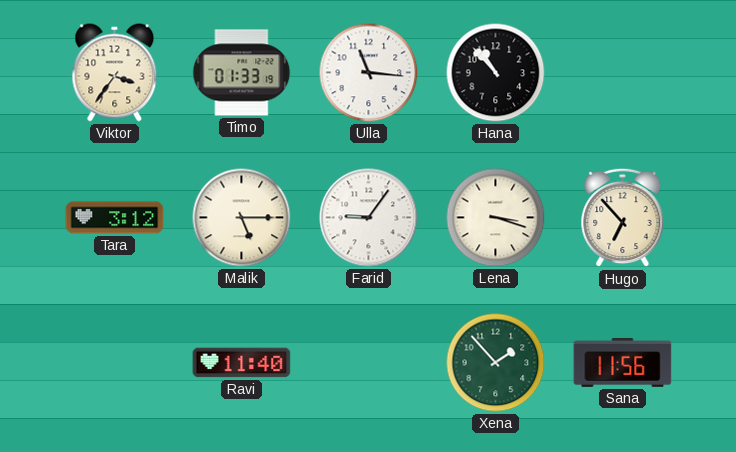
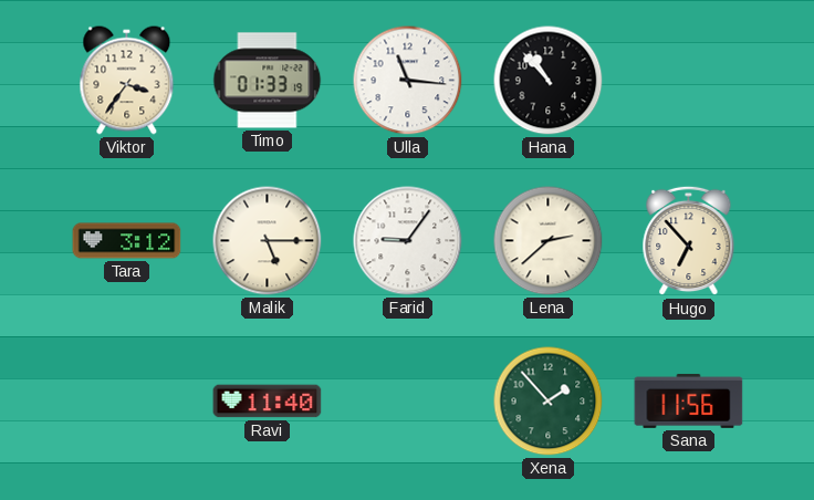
Lena: 3:18 -> 2:38 (549, 241)
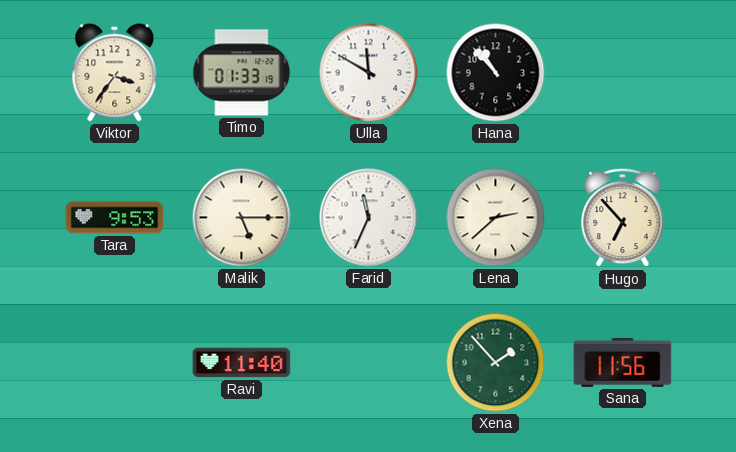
Ulla: 11:16 -> 11:50 (369, 73)
Tara: 3:12 -> 9:53 (115, 218)
Farid: 9:06 -> 11:34 (369, 218)
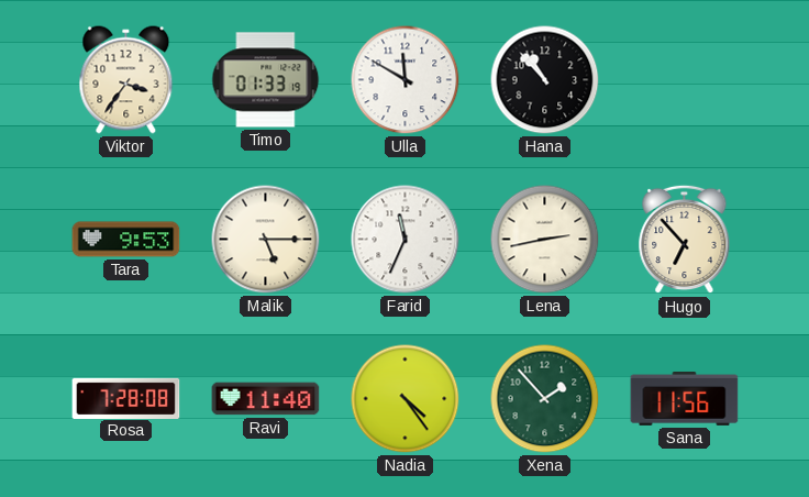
Lena: 2:38 -> 2:43 (545, 240)
Rosa: none -> 7:28 (126, 398)
Nadia: none -> 4:24 (406, 399)
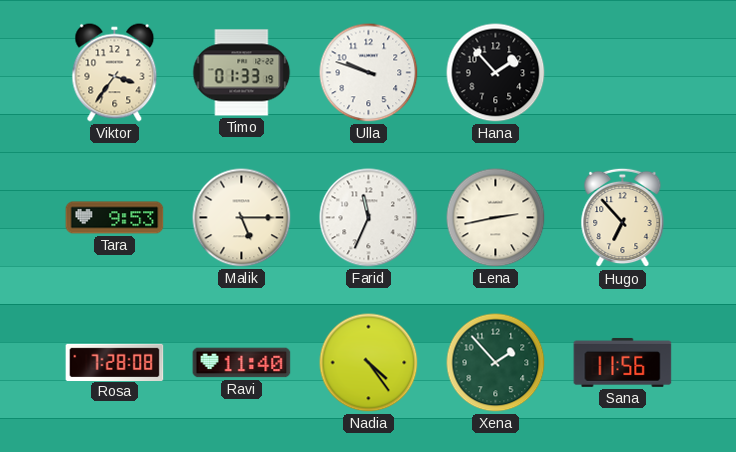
Ulla: 11:50 -> 9:48 (369, 73)
Hana: 10:53 -> 1:53 (496, 73)
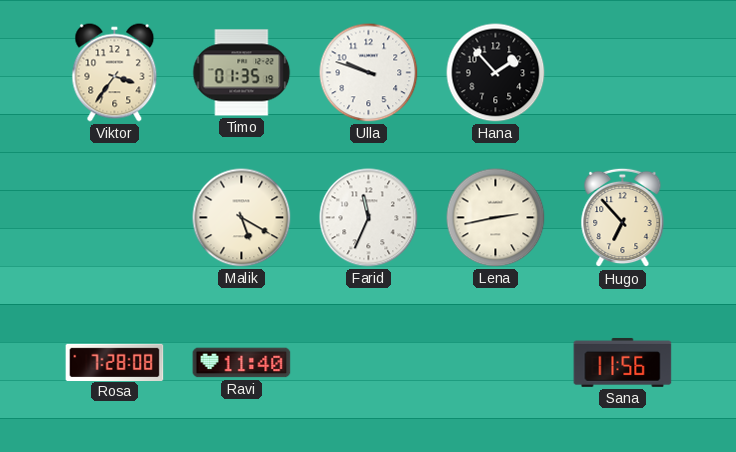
Timo: 01:33 -> 01:35 (242, 73)
Tara: 9:53 -> none (115, 218)
Malik: 5:15 -> 5:20 (242, 218)
Nadia: 4:24 -> none (369, 363)
Xena: 1:53 -> none (496, 363)
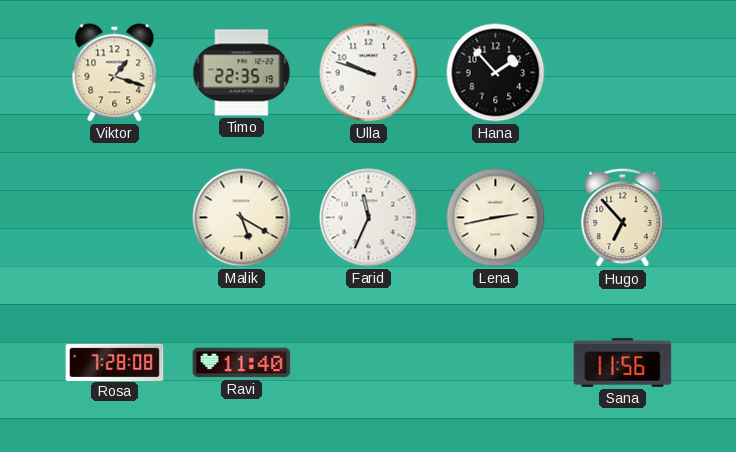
Viktor: 3:36 -> 1:18 (115, 73)
Timo: 01:35 -> 22:35 (242, 73)
